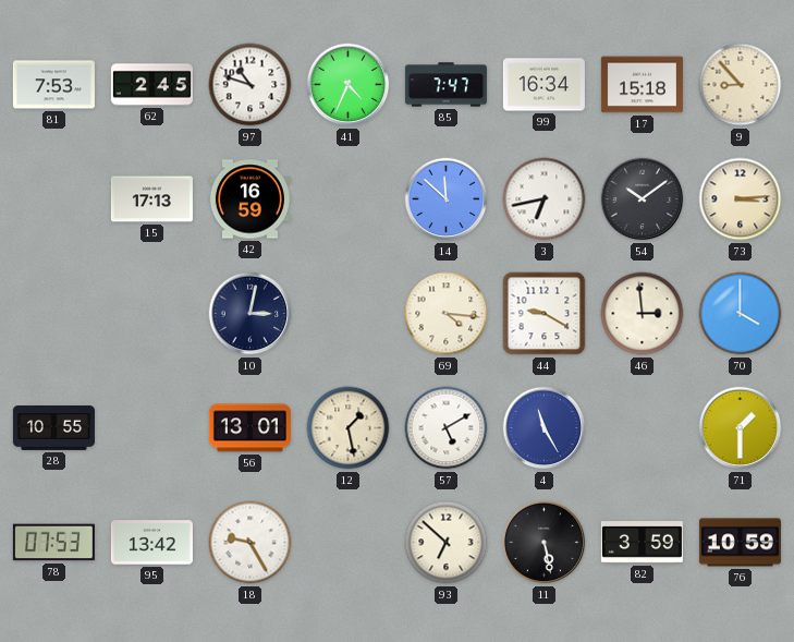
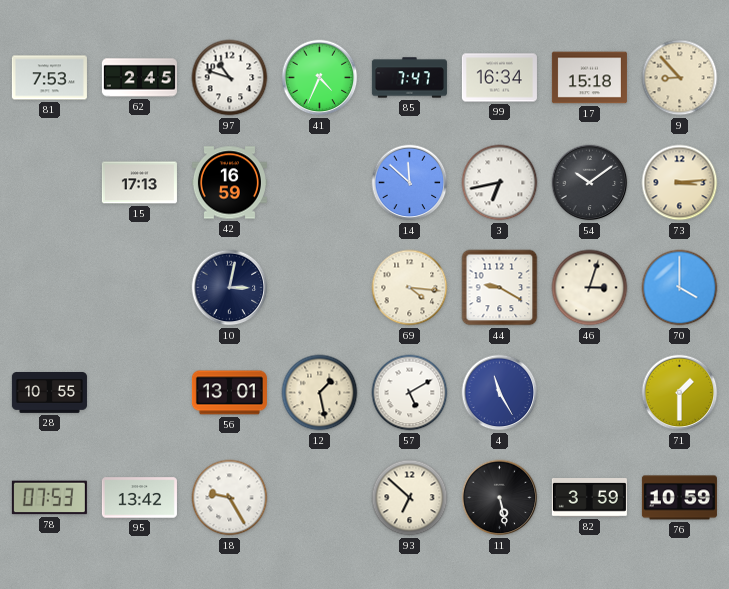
46: 2:59 -> 3:03 (590, 288)
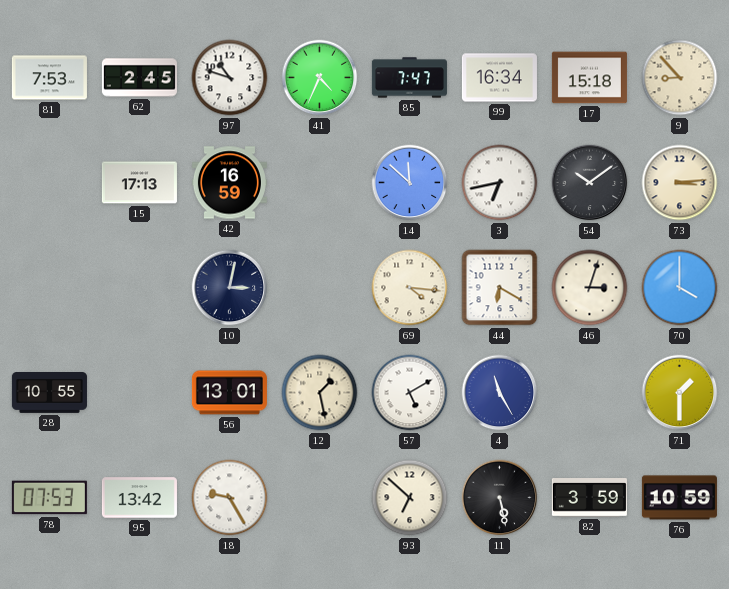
44: 9:20 -> 6:20 (500, 288)
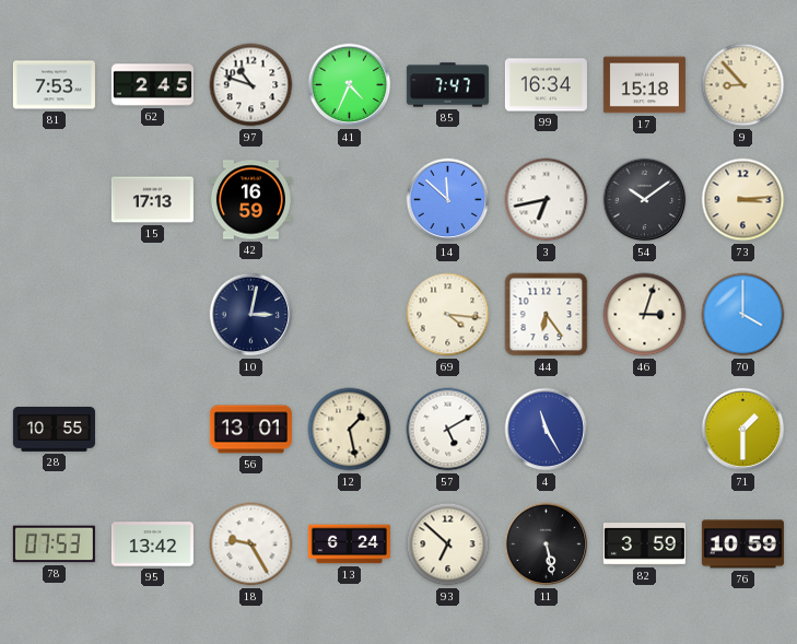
44: 6:20 -> 6:24 (547, 315)
13: none -> 6:24 (349, 545)
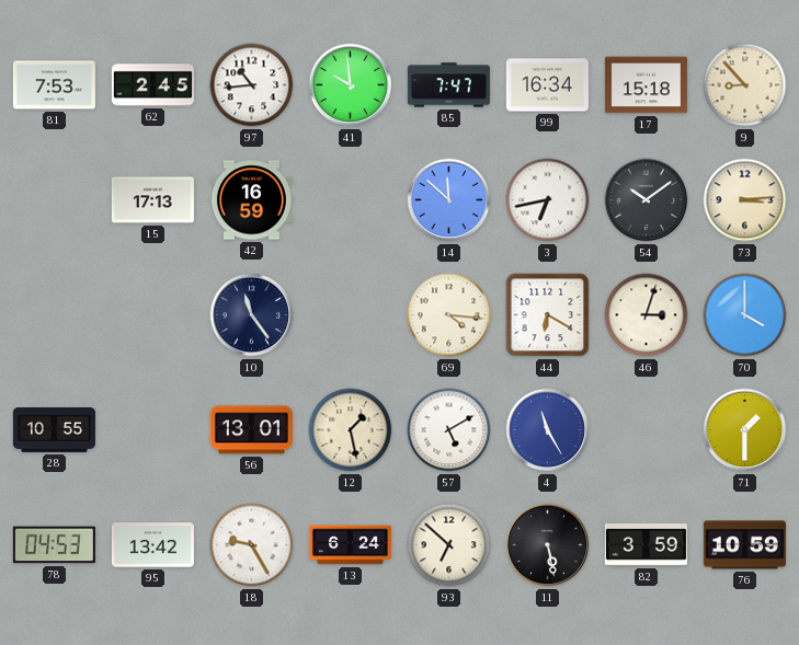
97: 10:48 -> 10:44 (252, 85)
41: 4:34 -> 9:59 (351, 85)
10: 3:02 -> 11:24 (252, 315)
44: 6:24 -> 6:20 (548, 315)
78: 07:53 -> 04:53 (54, 545)
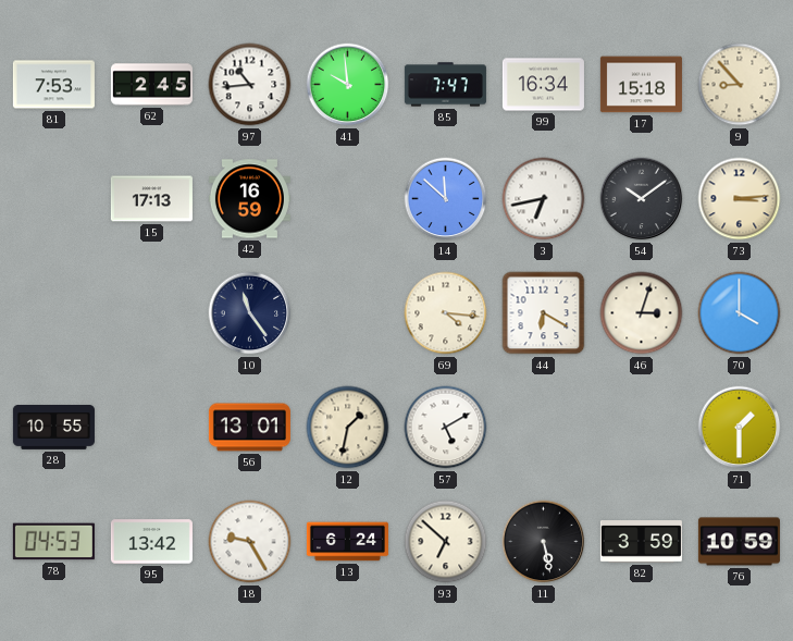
12: 1:28 -> 1:32 (348, 428)
4: 11:25 -> none (548, 430)
